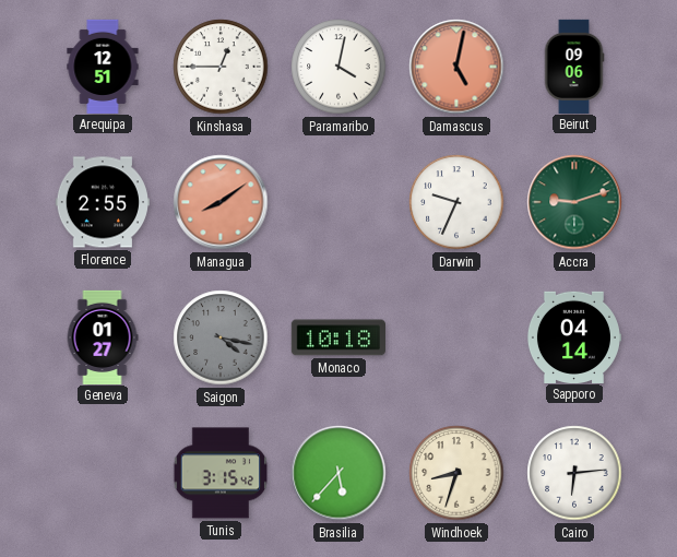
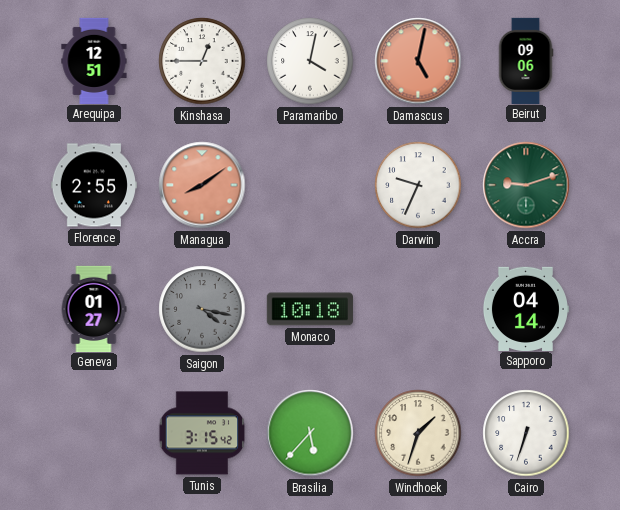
Windhoek: 8:33 -> 1:33 (418, 433)
Cairo: 6:14 -> 6:33 (526, 433)
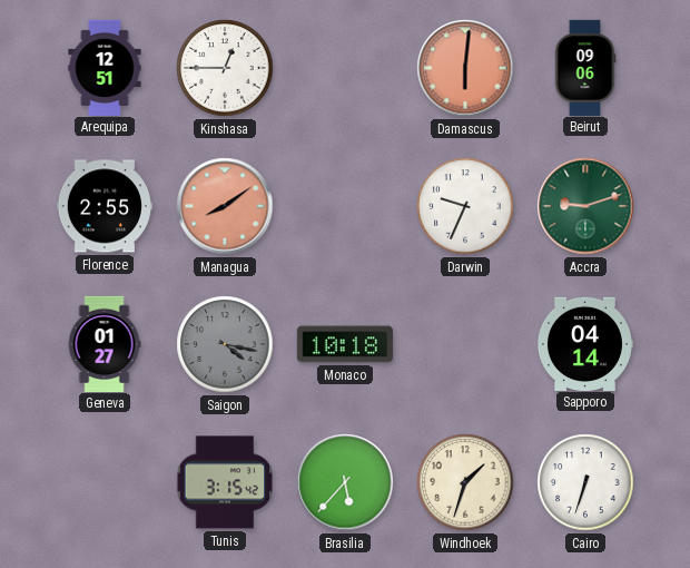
Paramaribo: 4:02 -> none (310, 61)
Damascus: 5:02 -> 6:01 (465, 68)
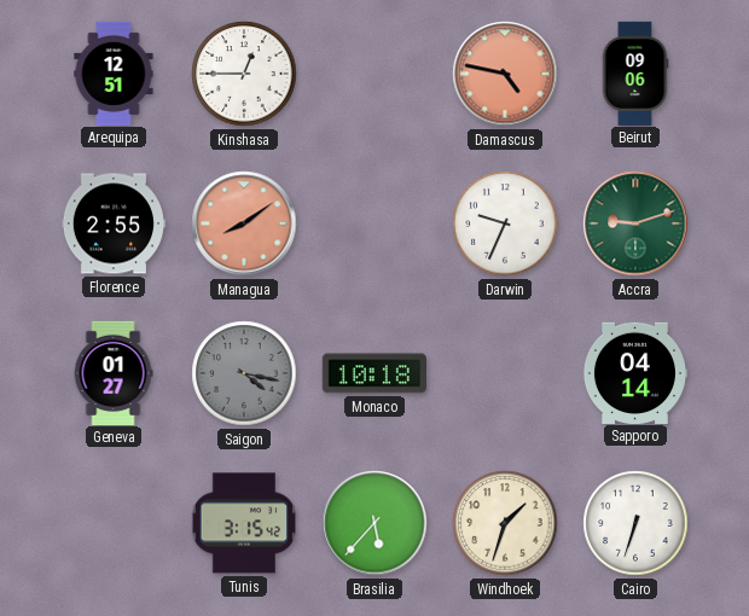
Damascus: 6:01 -> 4:47 (505, 74)
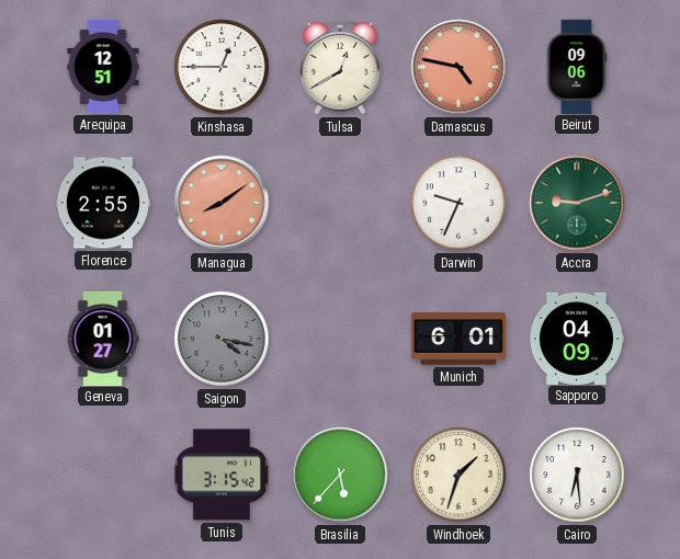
Tulsa: none -> 12:40 (341, 67)
Monaco: 10:18 -> none (374, 373)
Munich: none -> 6:01 (458, 339)
Sapporo: 04:14 -> 04:09 (576, 338)
Cairo: 6:33 -> 6:29 (577, 475)
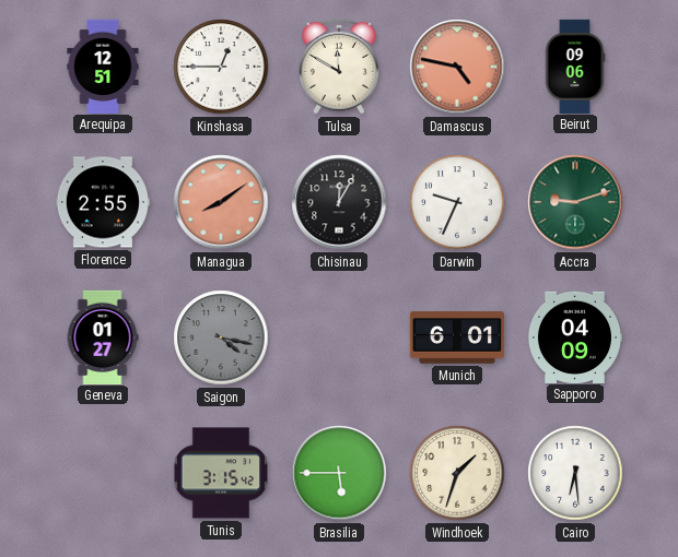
Tulsa: 12:40 -> 11:50 (340, 67)
Chisinau: none -> 12:05 (339, 202)
Brasilia: 5:37 -> 5:45 (339, 473)
